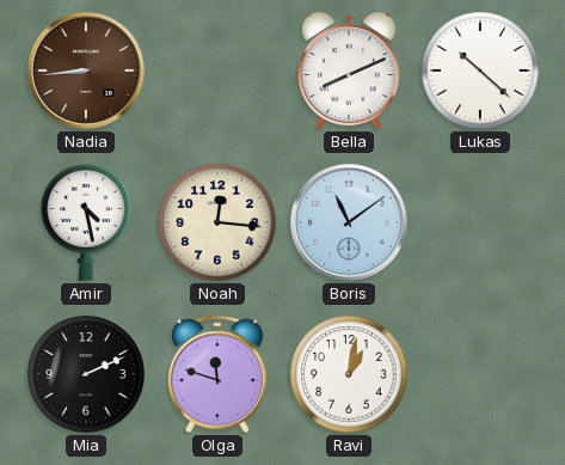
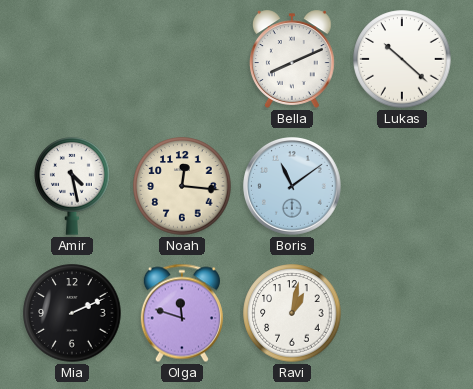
Nadia: 8:44 -> none (87, 72)
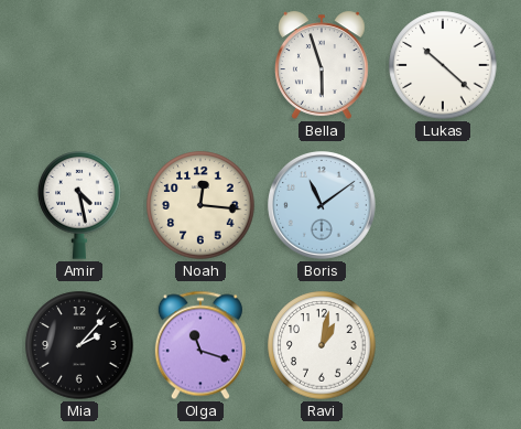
Bella: 8:11 -> 5:57 (322, 65)
Mia: 2:11 -> 2:07 (79, 345)
Olga: 11:48 -> 11:18 (200, 345)
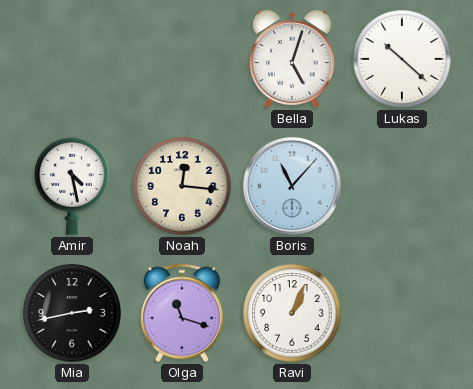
Bella: 5:57 -> 5:03 (292, 59)
Boris: 11:09 -> 11:07 (293, 187)
Mia: 2:07 -> 2:43 (72, 313)
Ravi: 1:02 -> 1:04 (292, 313)
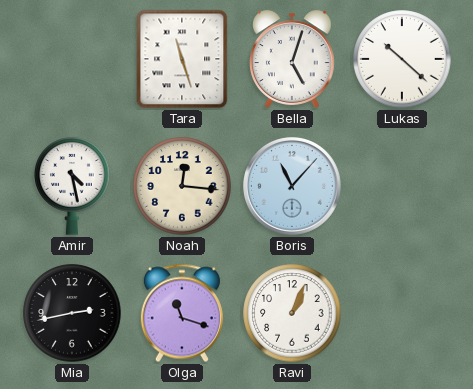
Tara: none -> 11:27 (182, 59)
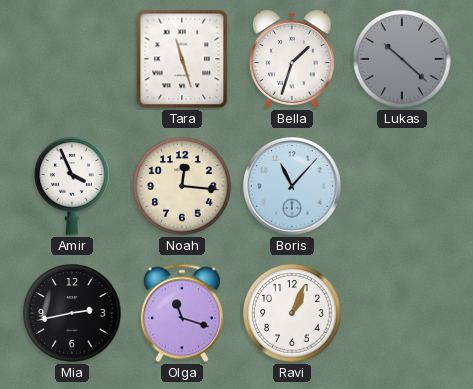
Bella: 5:03 -> 1:33 (292, 59)
Lukas dial: white -> grey (402, 59)
Amir: 4:28 -> 3:56 (72, 186)
